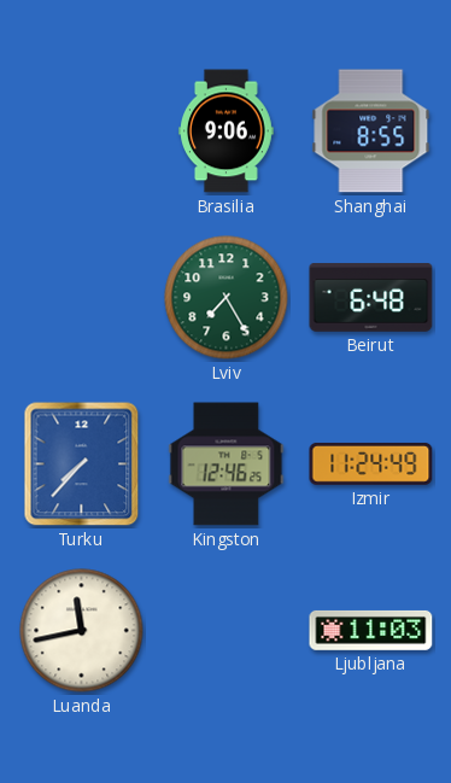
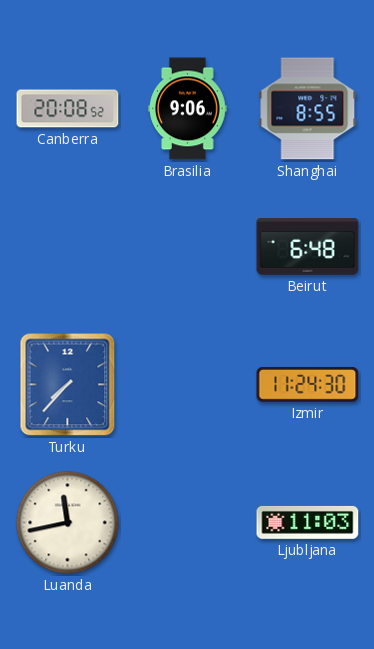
Canberra: none -> 20:08 (68, 109)
Lviv: 7:25 -> none (227, 298)
Kingston: 12:46 -> none (227, 464)
Izmir: 11:24:49 -> 11:24:30 (308, 384)
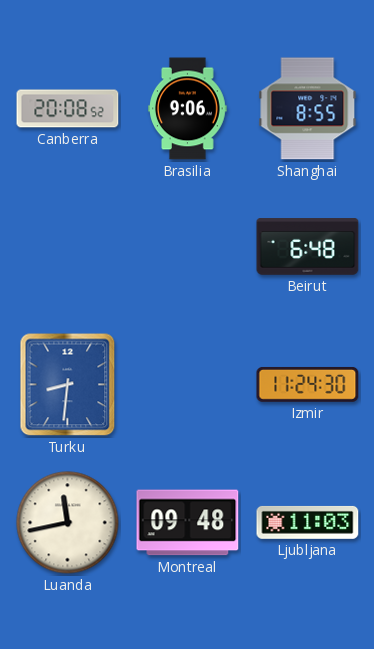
Turku: 7:37 -> 8:31 (68, 385)
Montreal: none -> 09:48 (188, 523)
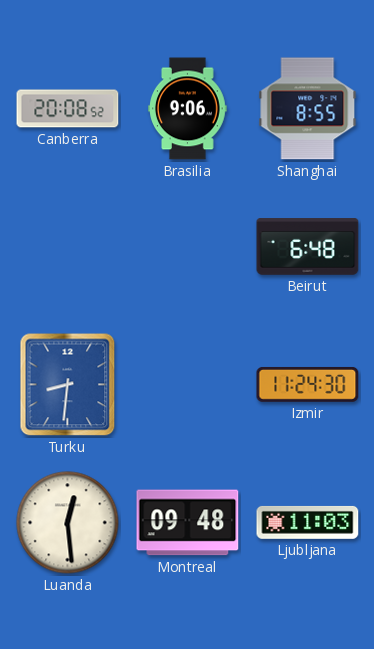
Luanda: 11:43 -> 12:29 (68, 523)
